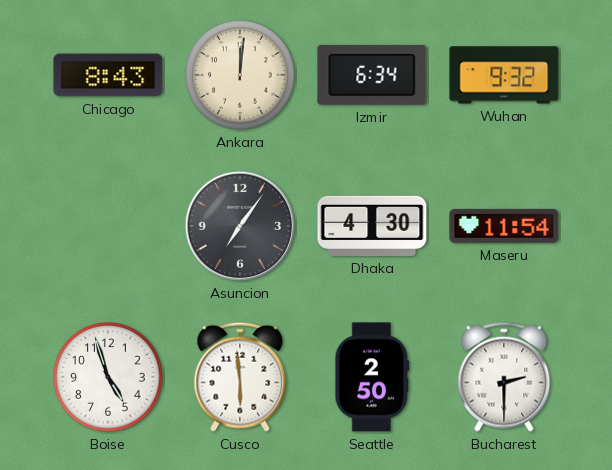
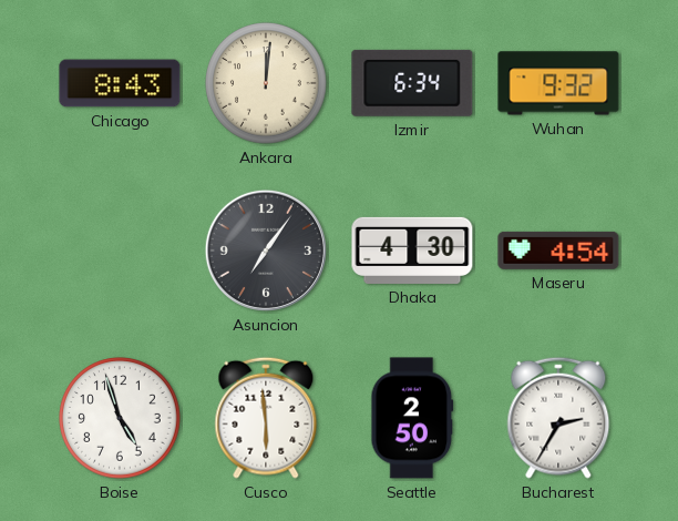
Maseru: 11:54 -> 4:54 (558, 251)
Bucharest: 2:30 -> 2:35 (558, 418)
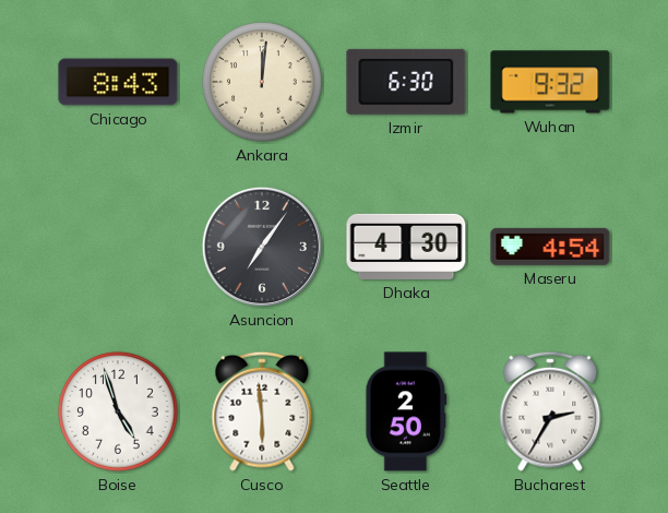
Izmir: 6:34 -> 6:30 (406, 82)
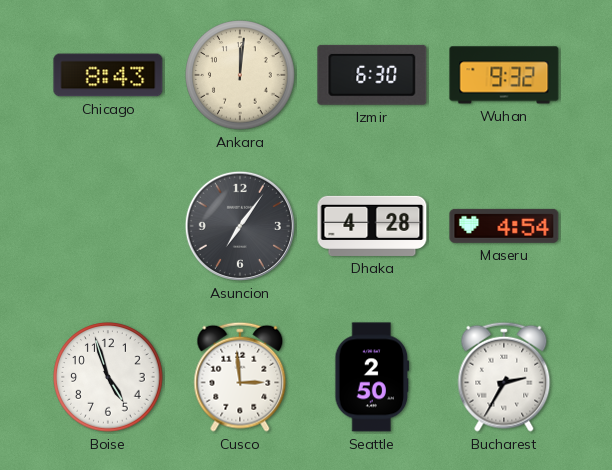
Dhaka: 4:30 -> 4:28 (372, 226)
Cusco: 5:59 -> 2:59 (240, 377)
